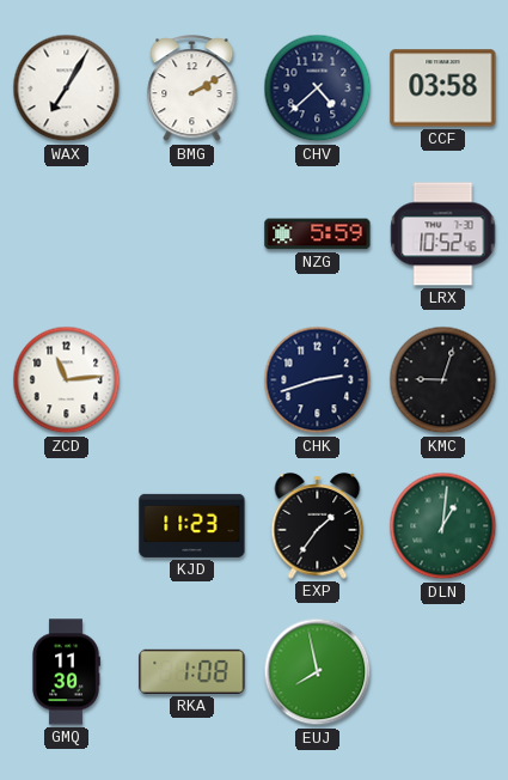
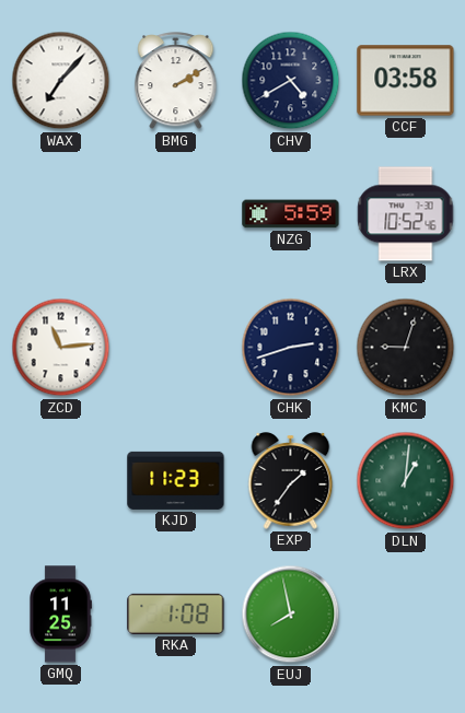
WAX: 7:05 -> 7:07 (61, 81)
CHV: 4:38 -> 4:40 (291, 81)
GMQ: 11:30 -> 11:25 (60, 615)
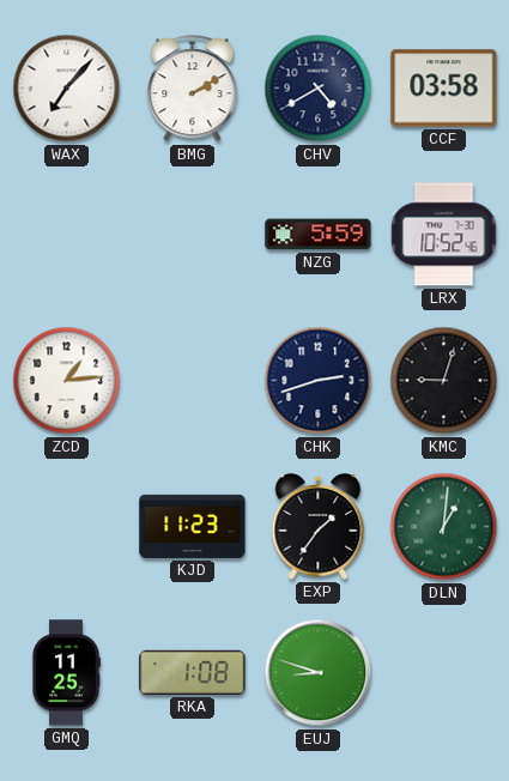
ZCD: 11:14 -> 1:14 (67, 381)
EUJ: 7:58 -> 8:48 (319, 673)
